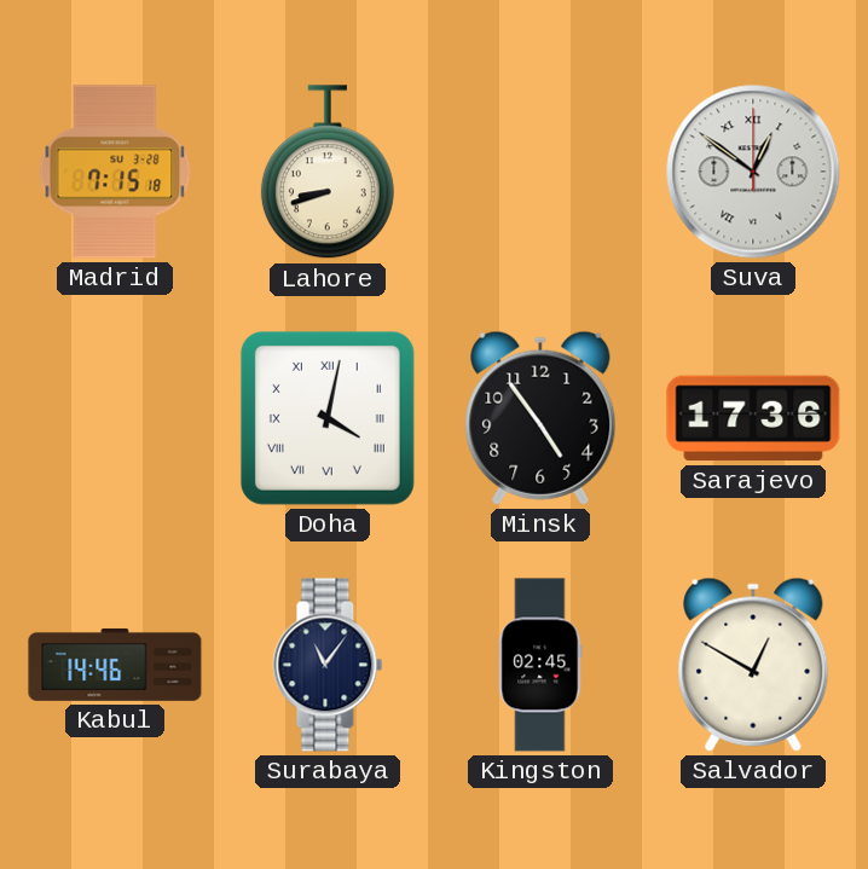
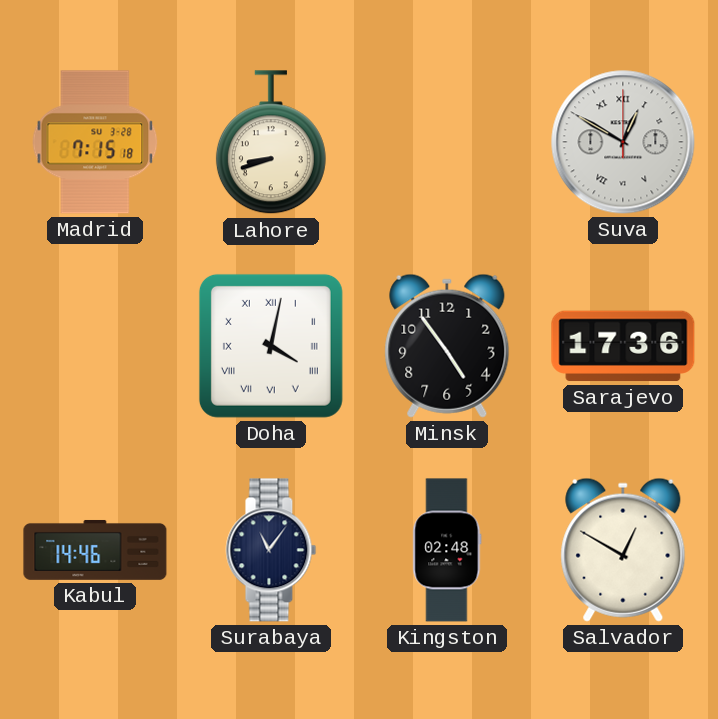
Suva: 12:51 -> 12:50 (623, 142)
Kingston: 02:45 -> 02:48 (447, 550)
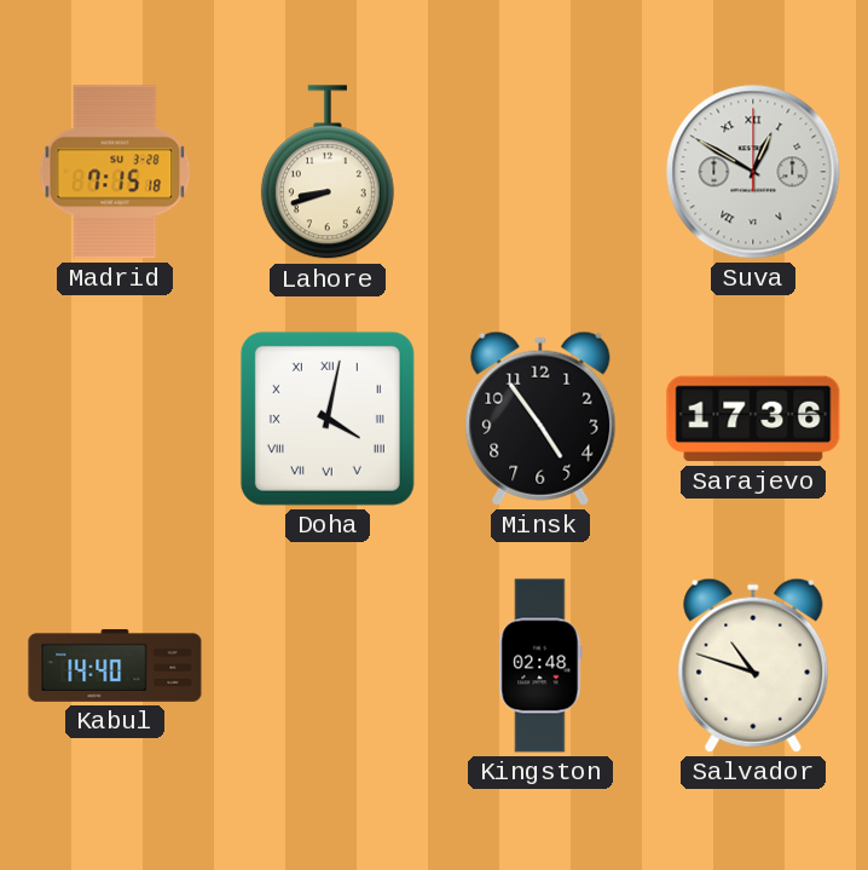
Kabul: 14:46 -> 14:40 (115, 666)
Surabaya: 11:06 -> none (271, 550)
Salvador: 12:50 -> 10:48 (753, 666)
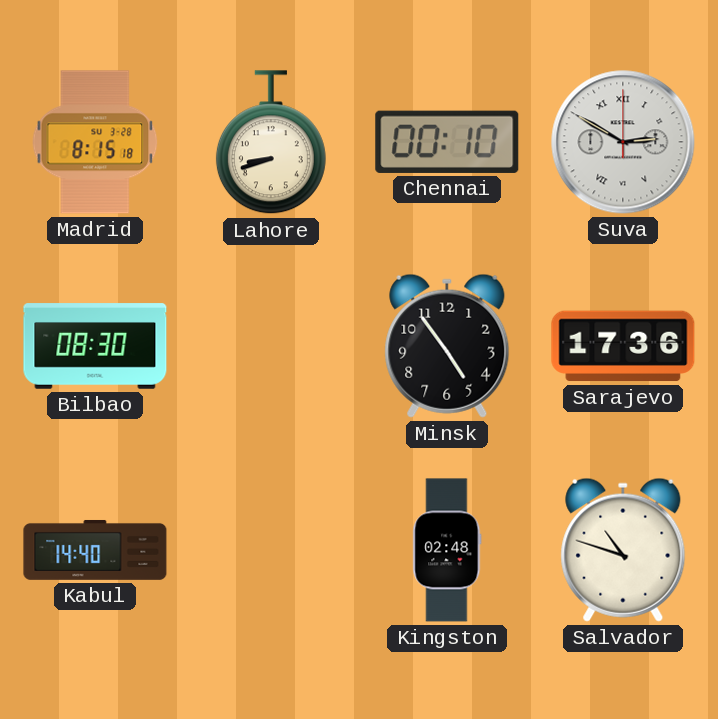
Madrid: 7:15 -> 8:15 (95, 142)
Chennai: none -> 00:10 (447, 142)
Suva: 12:50 -> 2:50 (623, 142)
Bilbao: none -> 08:30 (95, 346)
Doha: 4:02 -> none (328, 419)
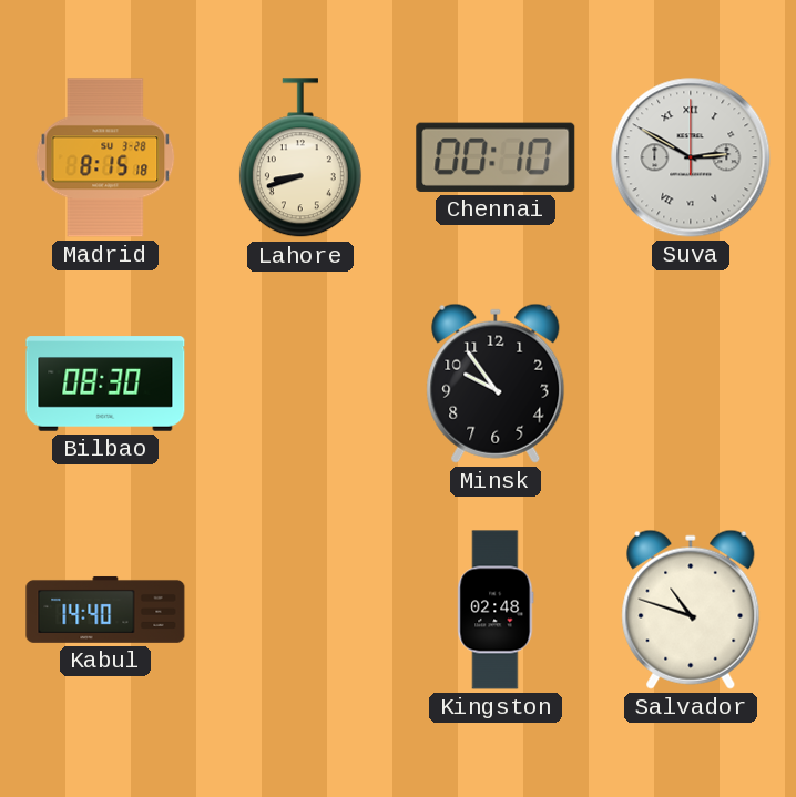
Minsk: 4:54 -> 9:54 (496, 384)
Sarajevo: 17:36 -> none (623, 346)
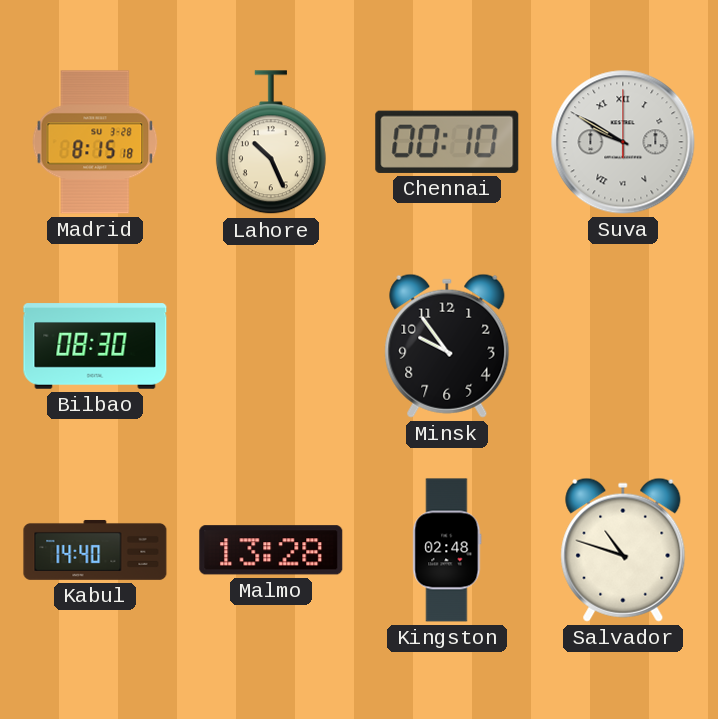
Lahore: 8:42 -> 10:26 (271, 143)
Suva: 2:50 -> 9:50 (623, 142)
Malmo: none -> 13:28 (271, 550)
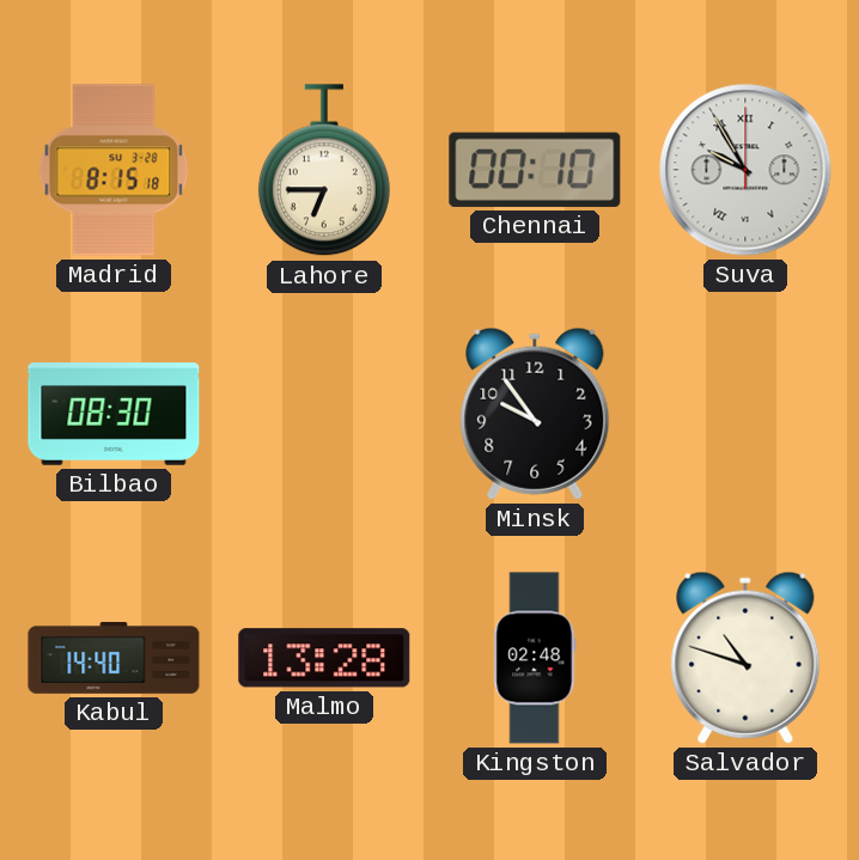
Lahore: 10:26 -> 6:45 (324, 171)
Suva: 9:50 -> 9:55 (745, 170)
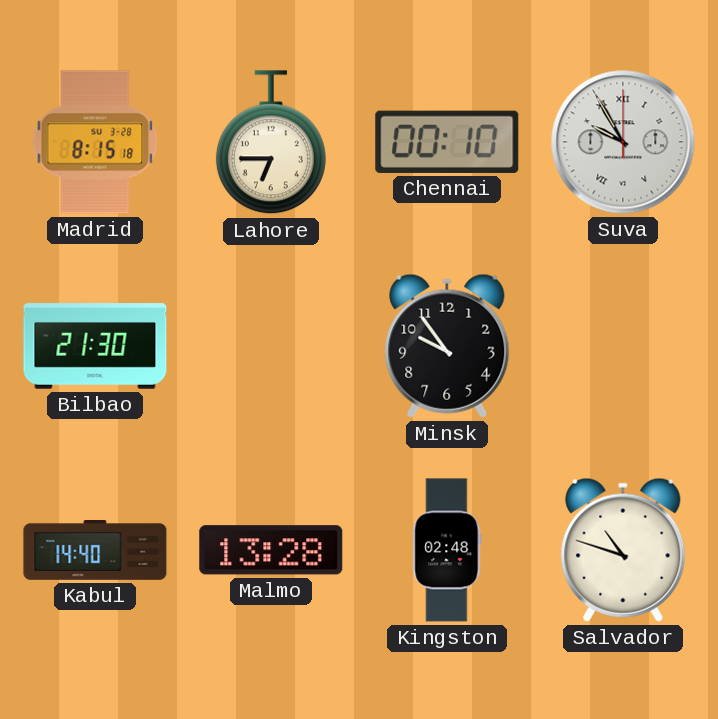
Bilbao: 08:30 -> 21:30 (95, 346)
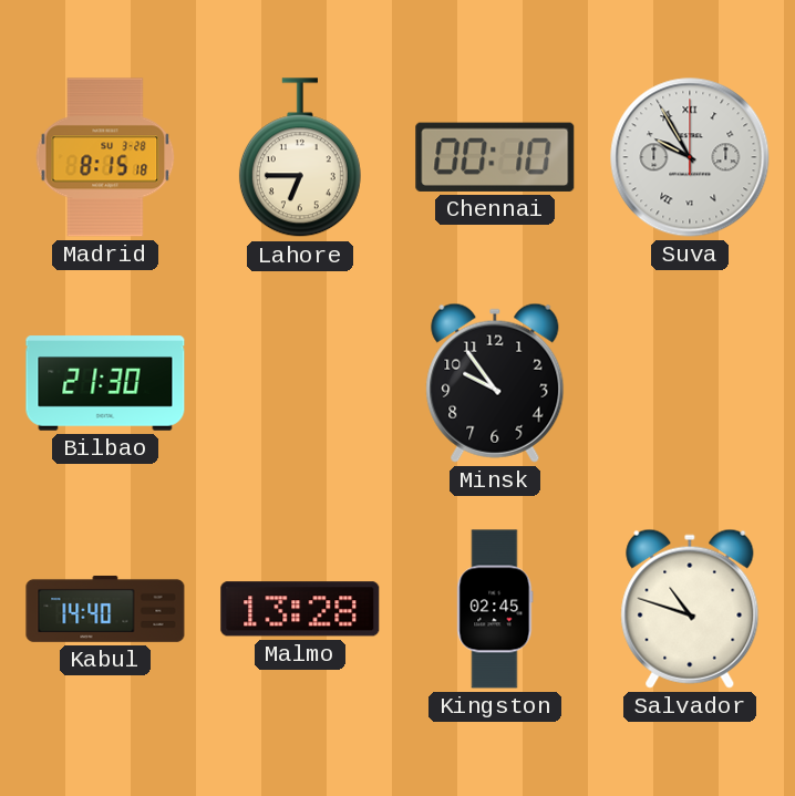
Kingston: 02:48 -> 02:45 (495, 609)
